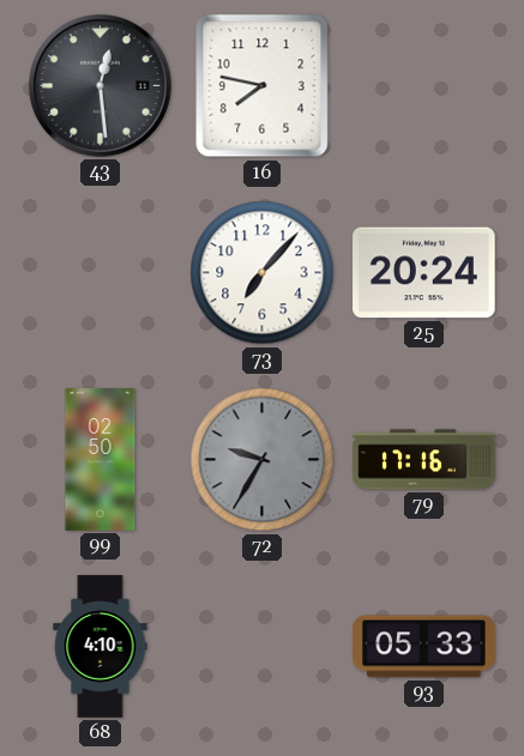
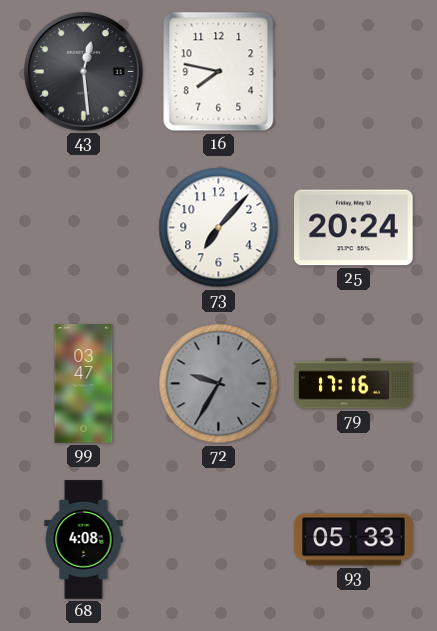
99: 02:50 -> 03:47 (84, 384)
68: 4:10 -> 4:08 (84, 540)
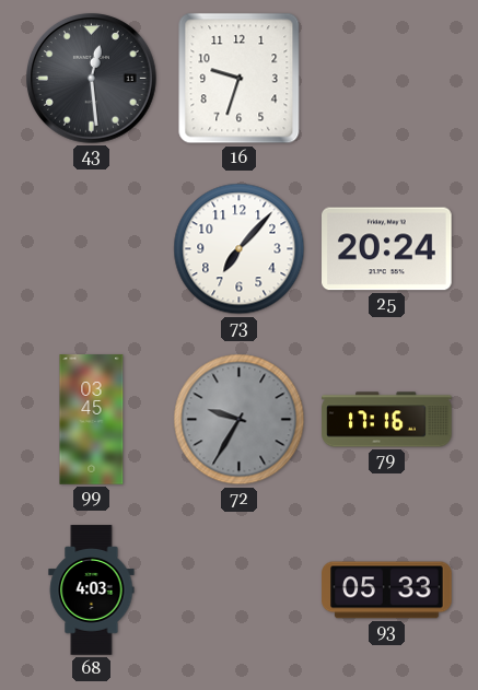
16: 7:47 -> 9:33 (240, 79)
99: 03:47 -> 03:45 (92, 420)
68: 4:08 -> 4:03 (92, 590)
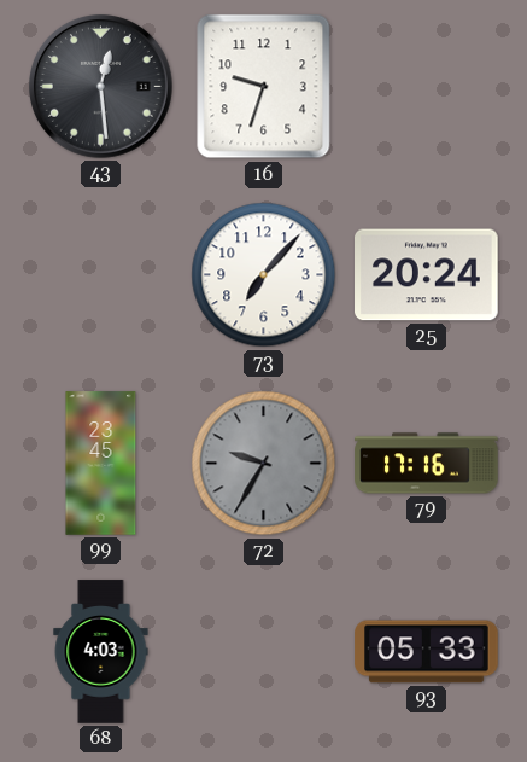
99: 03:45 -> 23:45 (101, 464)
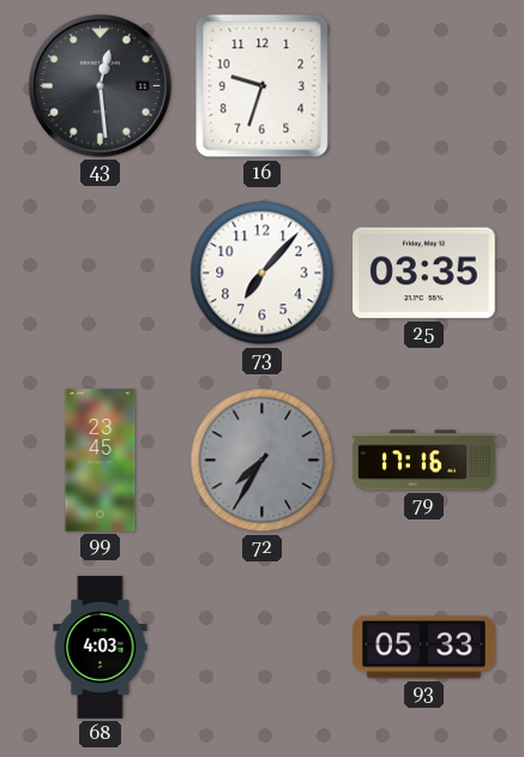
25: 20:24 -> 03:35 (424, 274)
72: 9:35 -> 7:35 (263, 461)
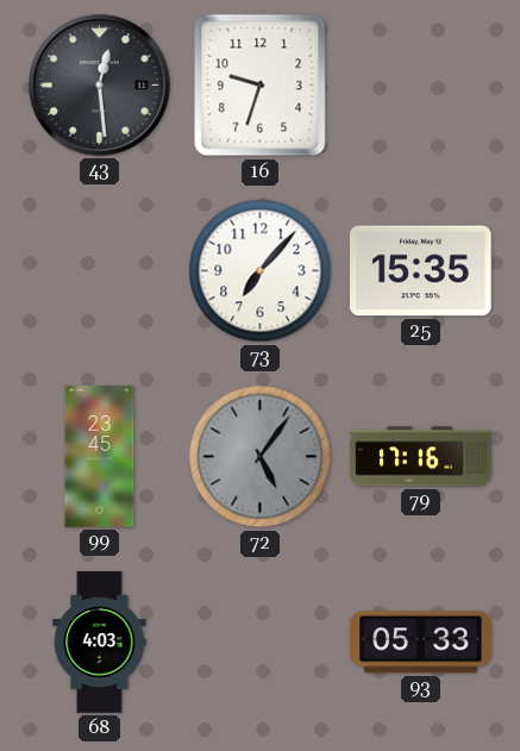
25: 03:35 -> 15:35 (421, 271)
72: 7:35 -> 5:06 (261, 457)
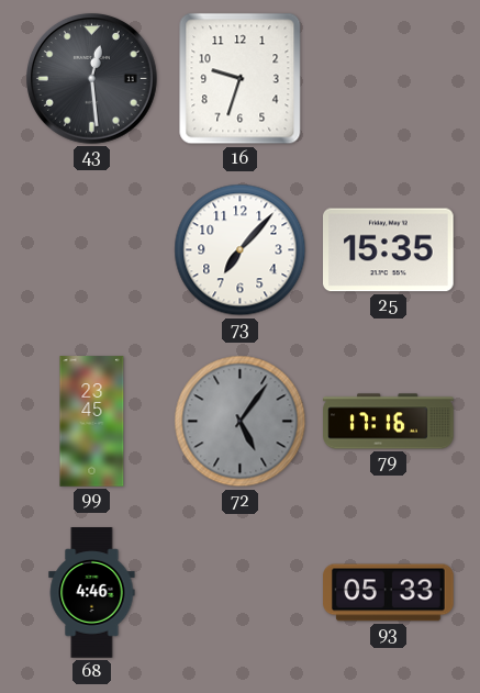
68: 4:03 -> 4:46 (92, 593)
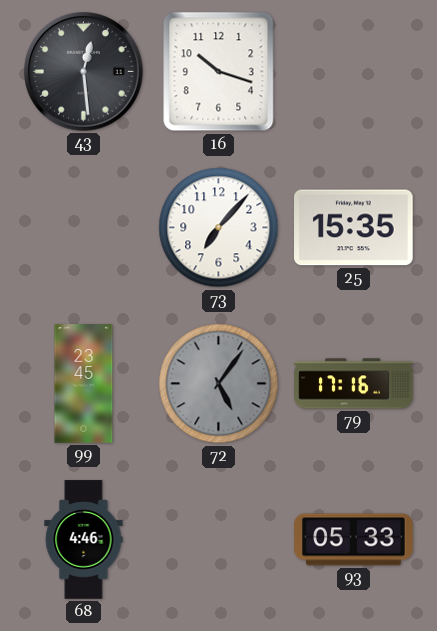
16: 9:33 -> 10:18 (219, 72)
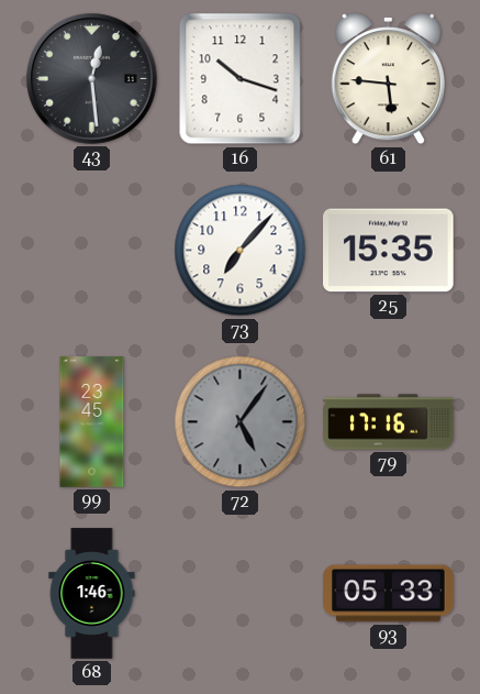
61: none -> 5:46 (388, 80)
68: 4:46 -> 1:46 (92, 594)
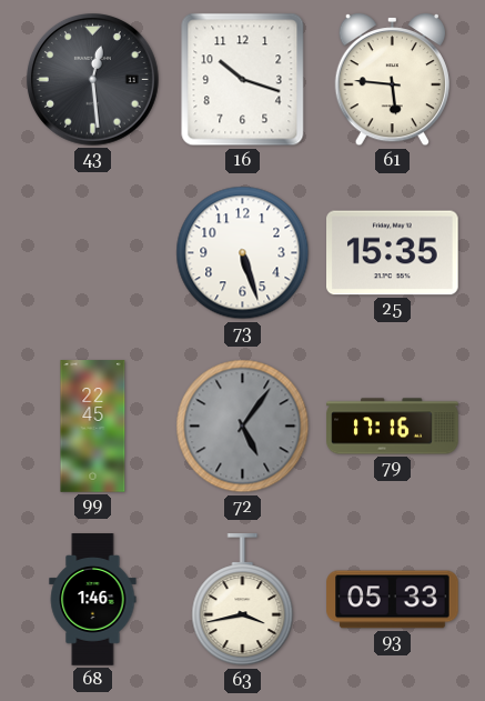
73: 7:07 -> 5:27 (243, 253)
99: 23:45 -> 22:45 (93, 427)
63: none -> 3:43 (243, 600)
